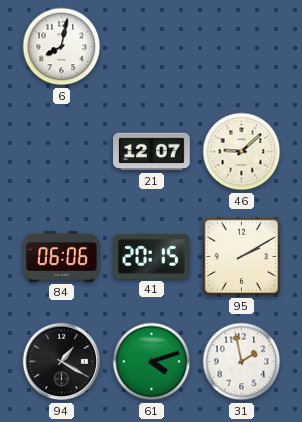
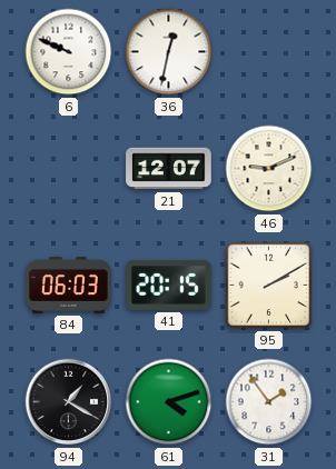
6: 8:02 -> 9:49 (69, 52)
36: none -> 12:32 (169, 52)
46: 9:08 -> 9:11 (269, 169)
84: 06:06 -> 06:03 (69, 285)
31: 1:58 -> 1:54 (269, 402)
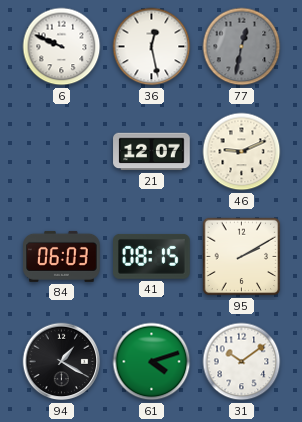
36: 12:32 -> 12:28 (152, 47)
77: none -> 12:32 (242, 47)
41: 20:15 -> 08:15 (152, 256)
31: 1:54 -> 10:09 (242, 362)
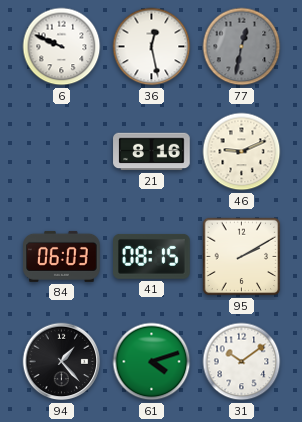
21: 12:07 -> 8:16 (152, 152)
94: 1:20 -> 1:23 (62, 362)
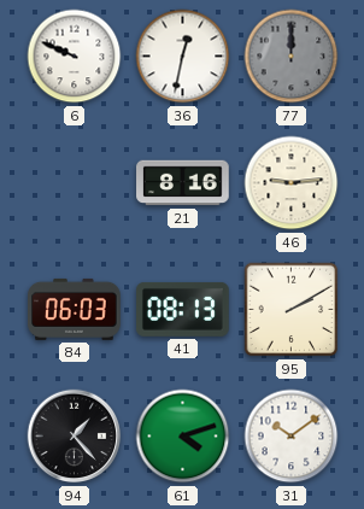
36: 12:28 -> 12:32 (183, 57)
77: 12:32 -> 12:00 (292, 57)
46: 9:11 -> 9:14 (292, 183)
41: 08:15 -> 08:13 (183, 309)
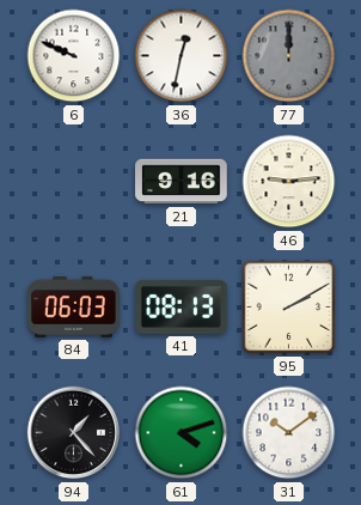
21: 8:16 -> 9:16 (182, 182)
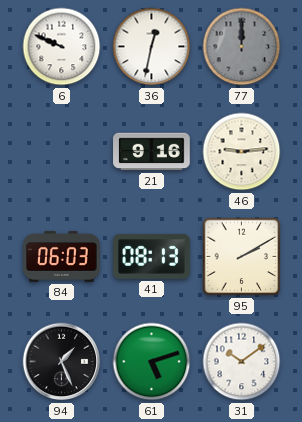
94: 1:23 -> 1:26 (62, 362)
61: 4:12 -> 5:12 (152, 362)
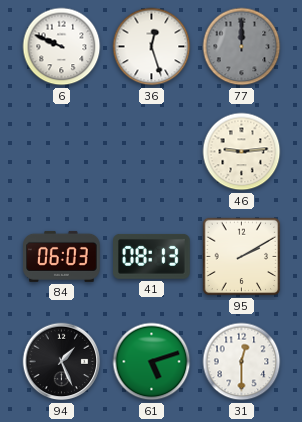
36: 12:32 -> 12:27 (152, 47)
21: 9:16 -> none (152, 152)
31: 10:09 -> 12:30 (242, 362)
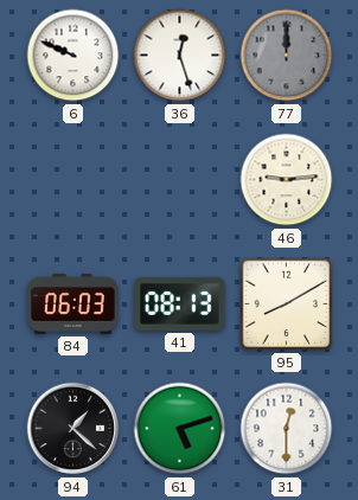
95: 2:10 -> 8:10 (287, 305)
94: 1:26 -> 1:22 (73, 429)
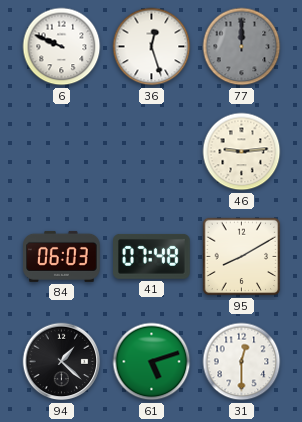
41: 08:13 -> 07:48 (152, 256)
